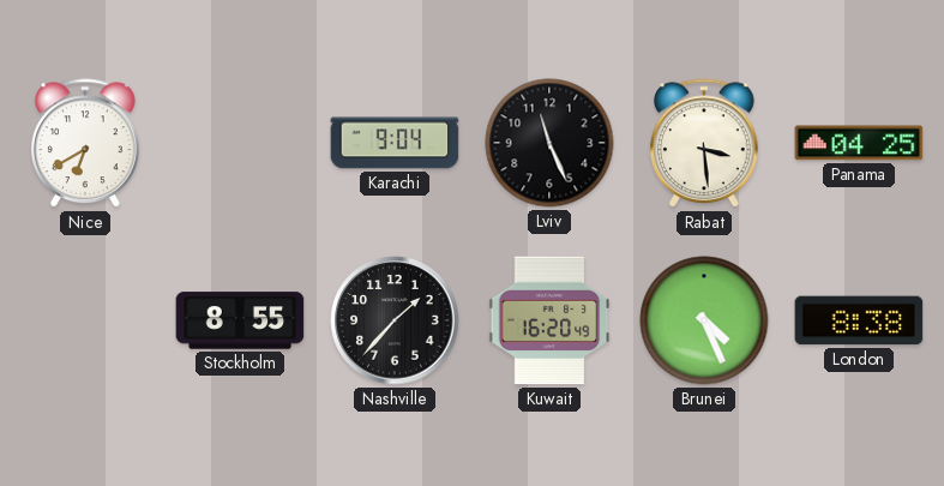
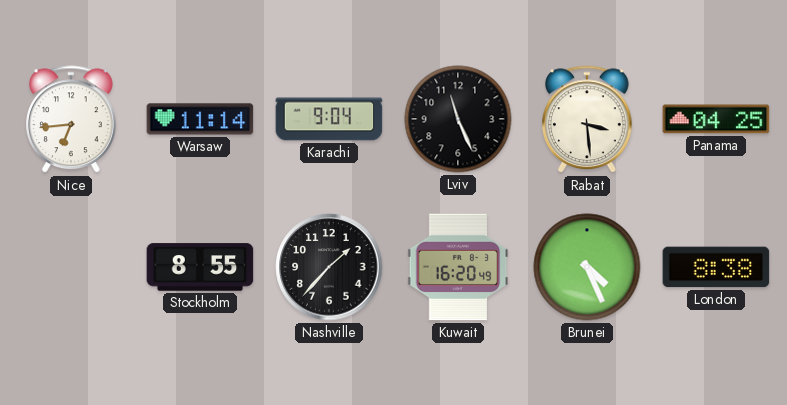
Nice: 6:40 -> 6:44 (72, 120)
Warsaw: none -> 11:14 (200, 119)
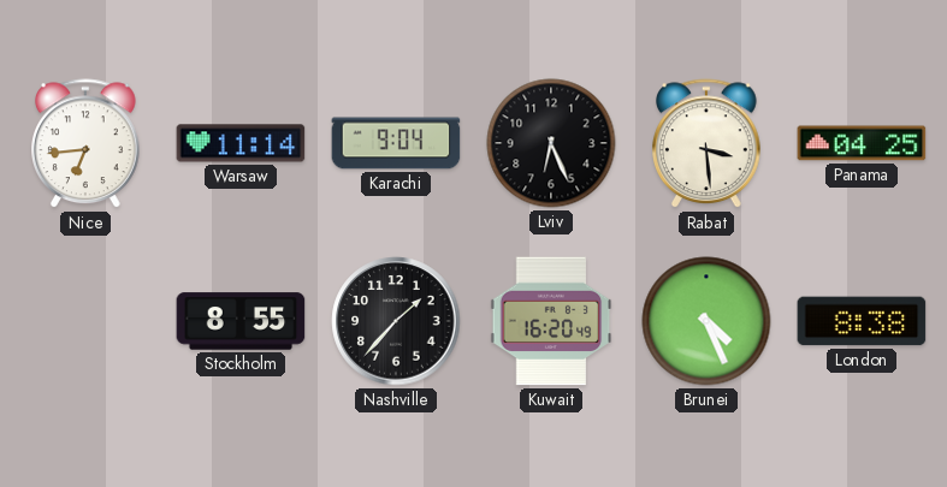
Lviv: 11:26 -> 6:26 (551, 143)
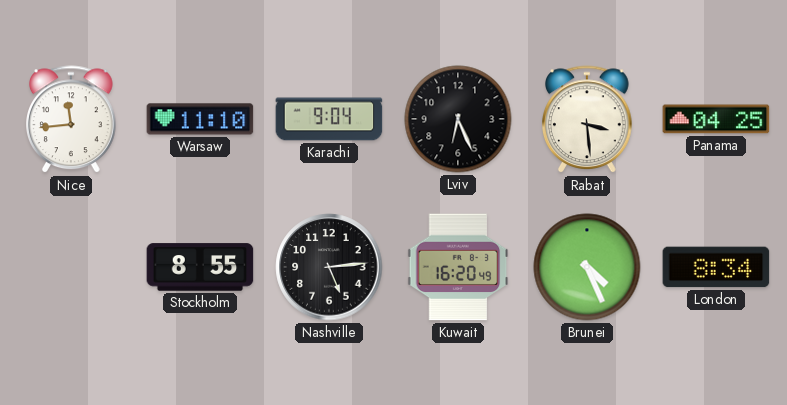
Nice: 6:44 -> 11:44 (72, 120)
Warsaw: 11:14 -> 11:10 (200, 119)
Nashville: 1:37 -> 5:14 (329, 267)
London: 8:38 -> 8:34 (716, 267)
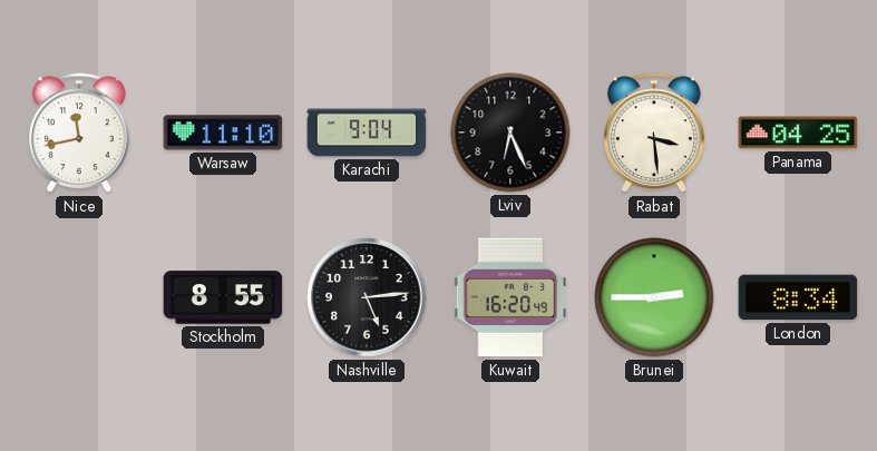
Nice: 11:44 -> 11:43 (80, 134)
Brunei: 4:26 -> 2:45 (654, 297)
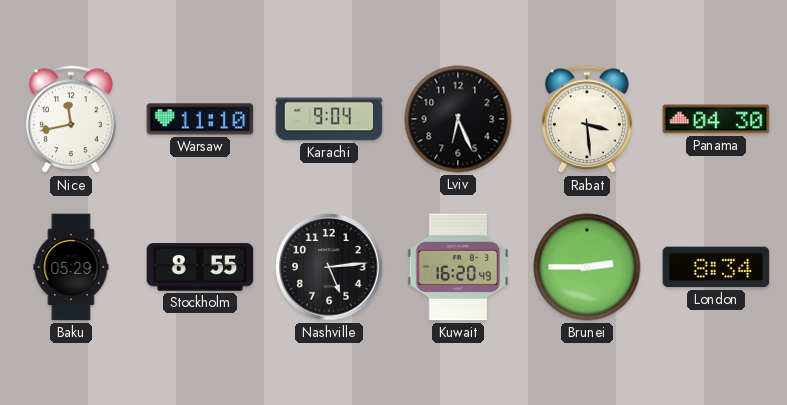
Panama: 04:25 -> 04:30 (716, 119)
Baku: none -> 05:29 (71, 267)
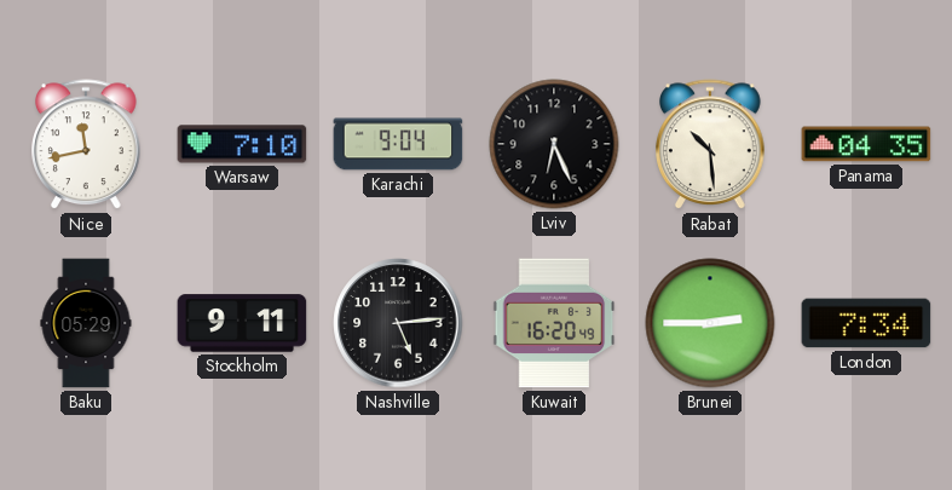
Warsaw: 11:10 -> 7:10 (242, 144)
Rabat: 3:29 -> 10:29 (711, 145)
Panama: 04:30 -> 04:35 (866, 144)
Stockholm: 8:55 -> 9:11 (242, 323)
London: 8:34 -> 7:34 (866, 323)
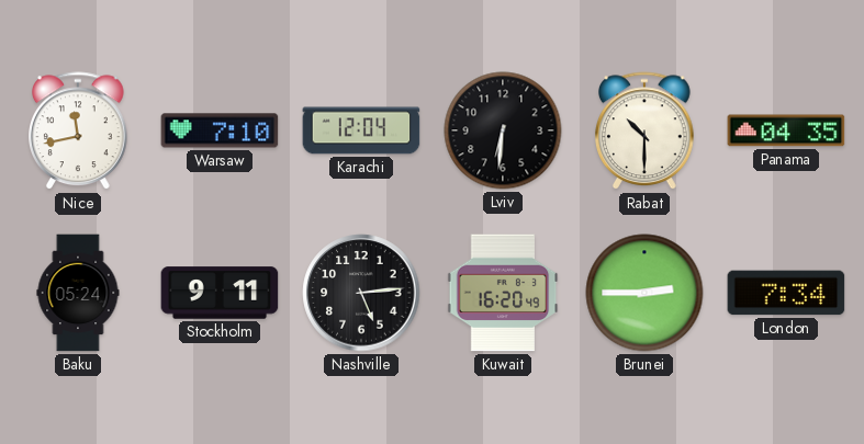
Karachi: 9:04 -> 12:04 (361, 130)
Lviv: 6:26 -> 6:31 (503, 130)
Rabat: 10:29 -> 10:30 (646, 132)
Baku: 05:29 -> 05:24 (78, 293)
